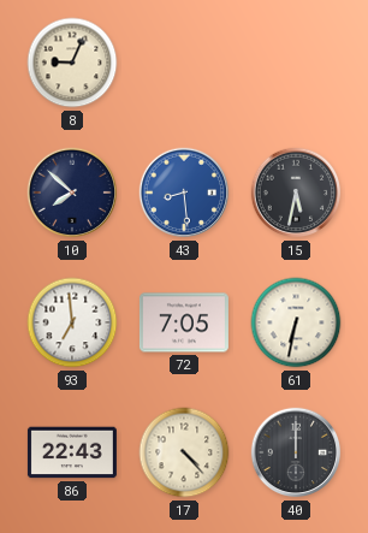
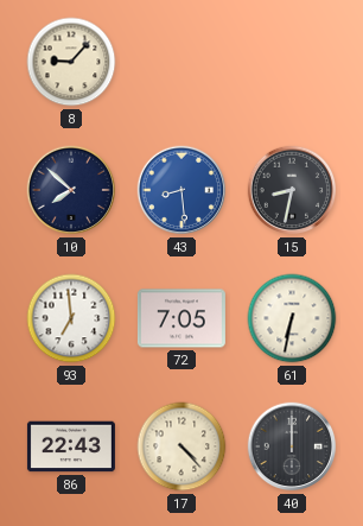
8: 9:04 -> 9:07 (71, 62)
15: 5:32 -> 8:32 (292, 190)
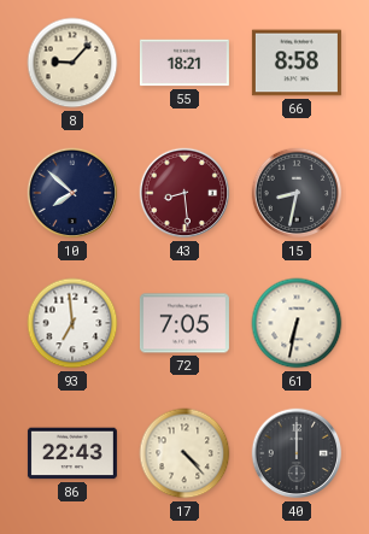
55: none -> 18:21 (184, 63)
66: none -> 8:58 (297, 63)
43 dial: blue -> burgundy (184, 193)
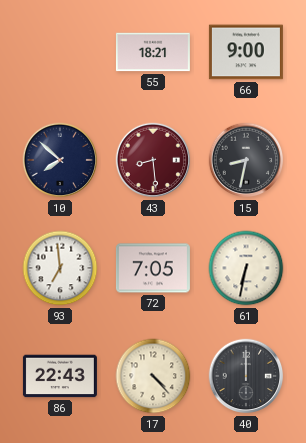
8: 9:07 -> none (72, 63)
66: 8:58 -> 9:00 (246, 52)
